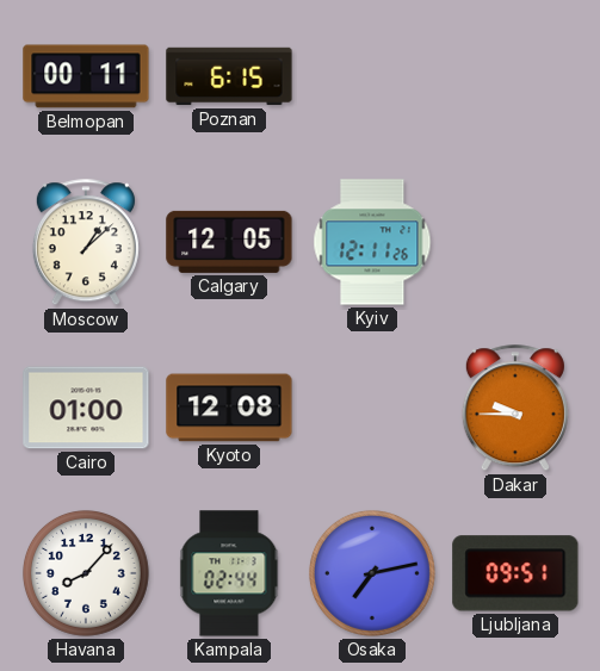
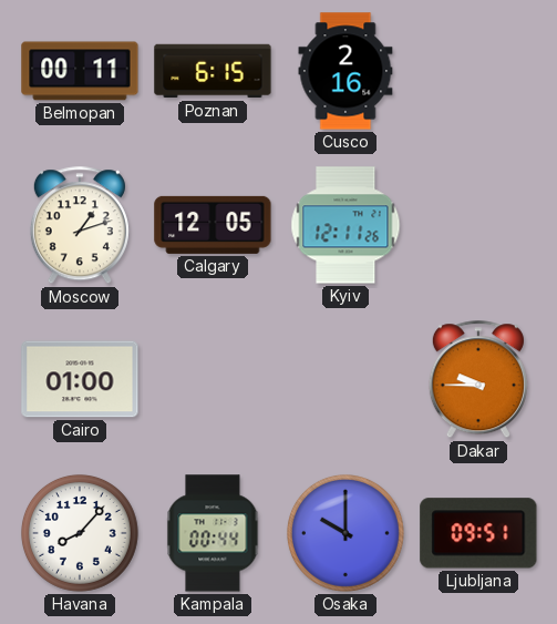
Cusco: none -> 2:16 (345, 71)
Moscow: 1:08 -> 1:12 (80, 226)
Kyoto: 12:08 -> none (229, 408)
Kampala: 02:44 -> 00:44 (213, 533)
Osaka: 7:13 -> 10:00 (345, 533)
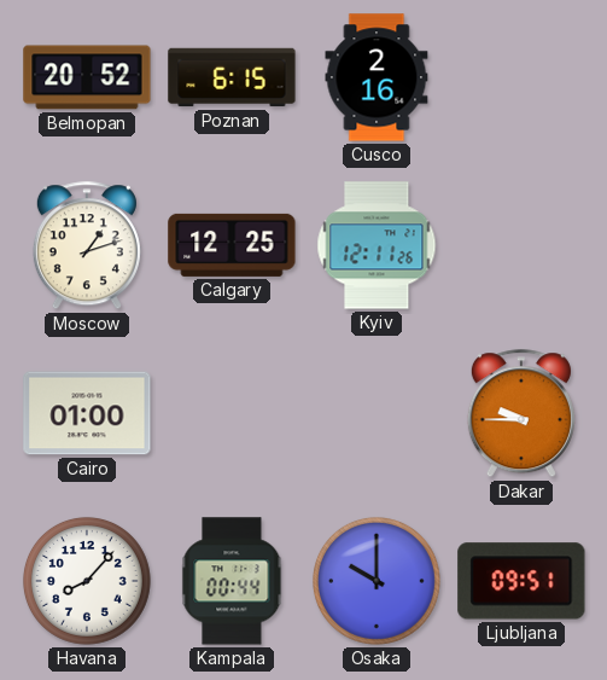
Belmopan: 00:11 -> 20:52 (87, 77)
Calgary: 12:05 -> 12:25 (232, 245)
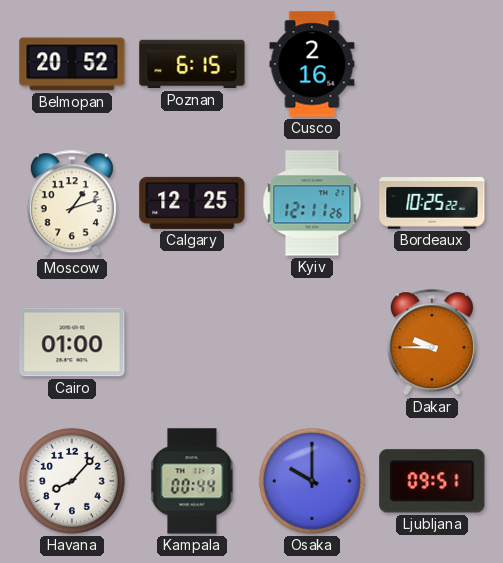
Bordeaux: none -> 10:25 (432, 204)
